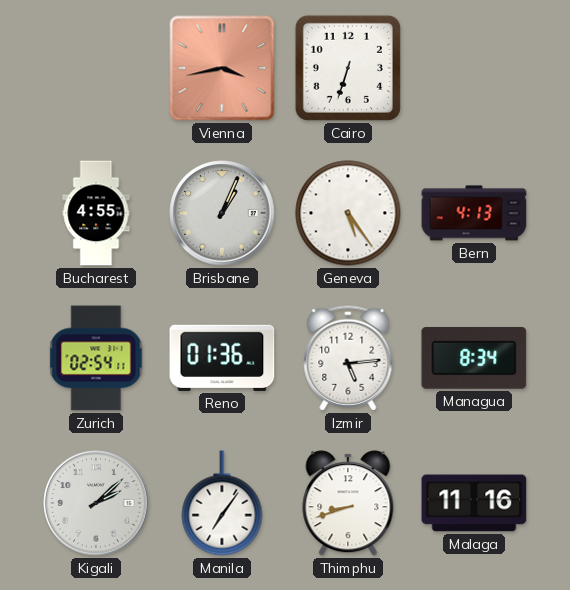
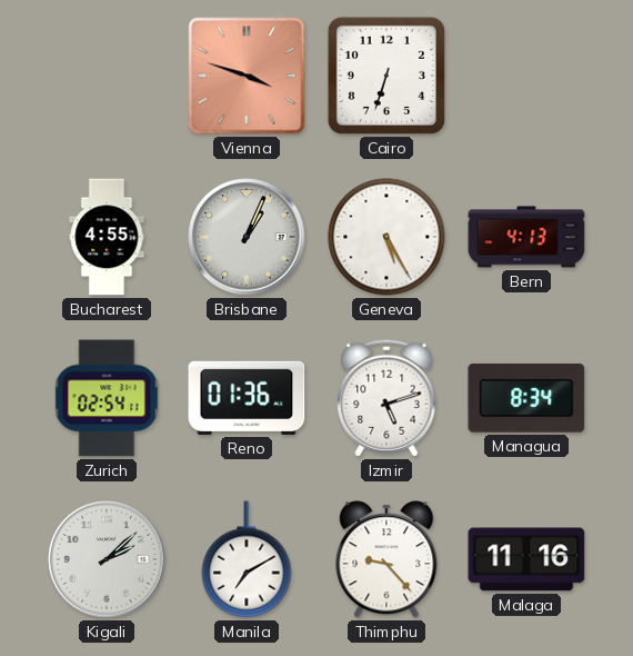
Vienna: 3:43 -> 3:48 (247, 76)
Geneva: 5:24 -> 5:25 (386, 237)
Izmir: 5:14 -> 5:12 (386, 398)
Manila: 7:06 -> 7:10 (247, 559)
Thimphu: 8:42 -> 9:23 (386, 559)
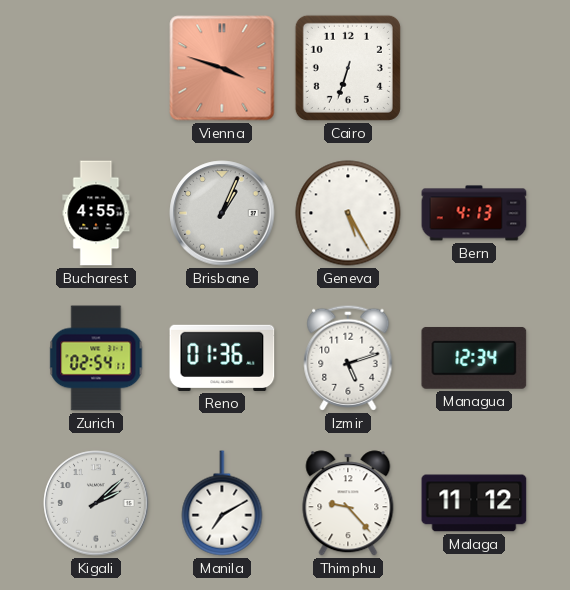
Managua: 8:34 -> 12:34 (474, 358)
Malaga: 11:16 -> 11:12 (474, 503)
